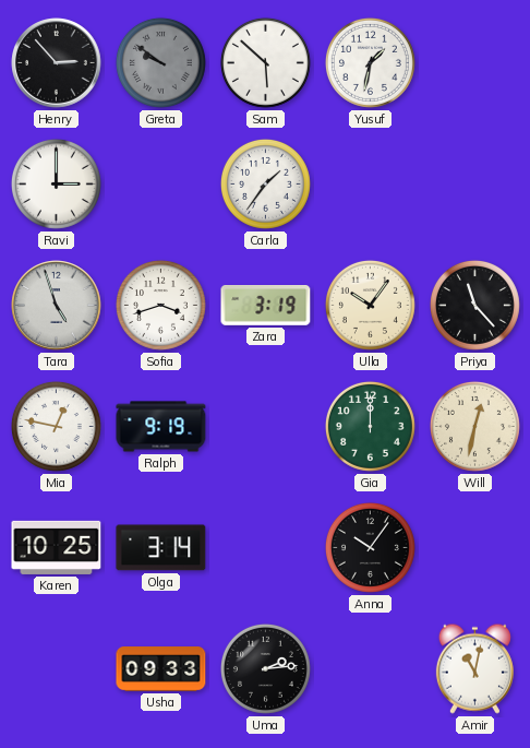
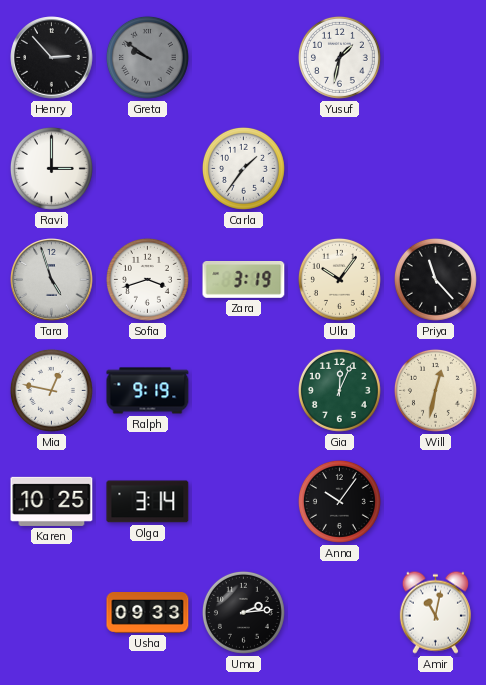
Sam: 5:52 -> none (265, 62)
Gia: 12:00 -> 12:04 (339, 390)
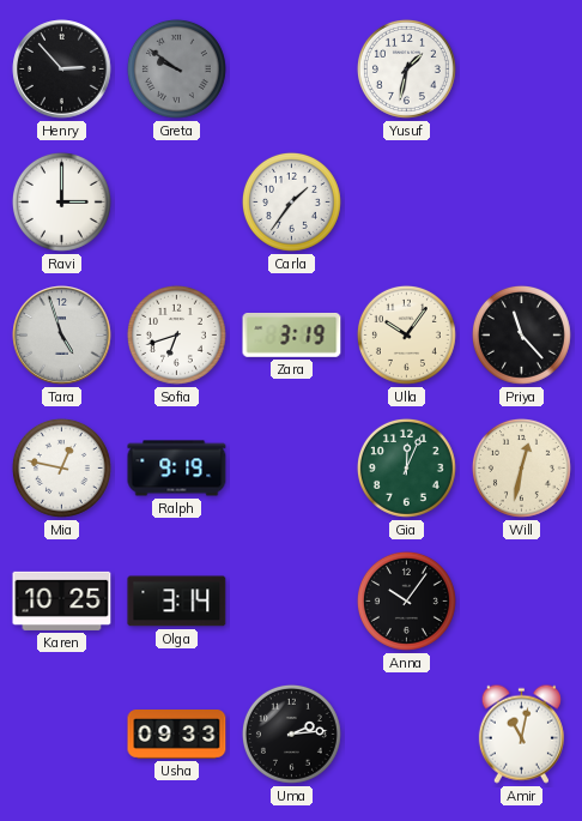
Sofia: 3:42 -> 6:42 (176, 334)
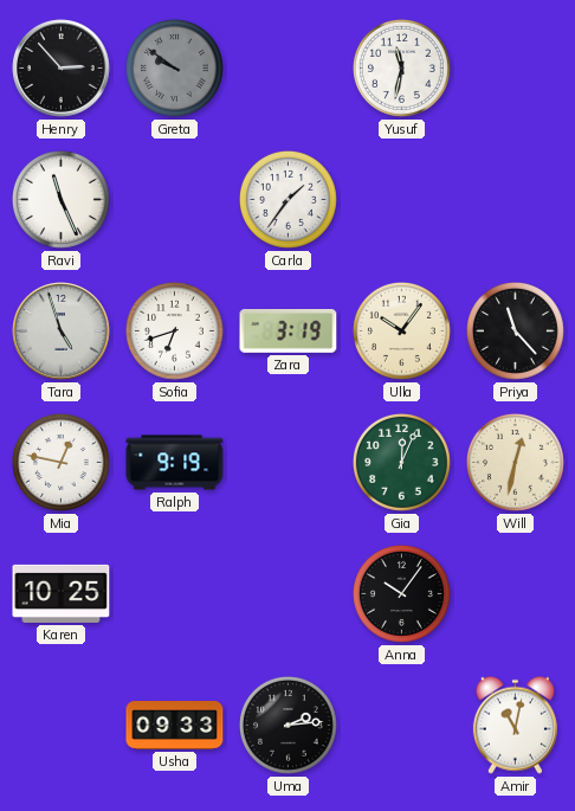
Yusuf: 1:32 -> 11:32 (401, 67)
Ravi: 3:00 -> 11:26 (60, 199)
Olga: 3:14 -> none (177, 602)
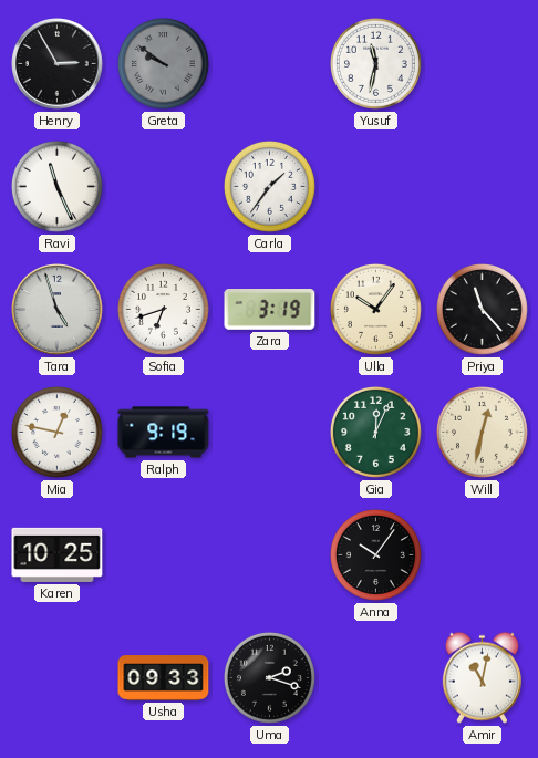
Henry: 2:53 -> 2:55 (58, 64)
Uma: 2:14 -> 2:18 (269, 677)
